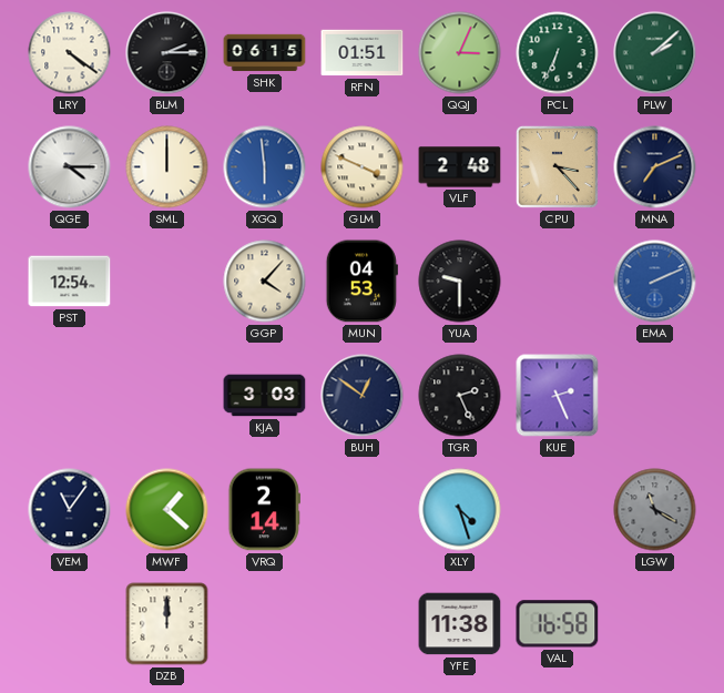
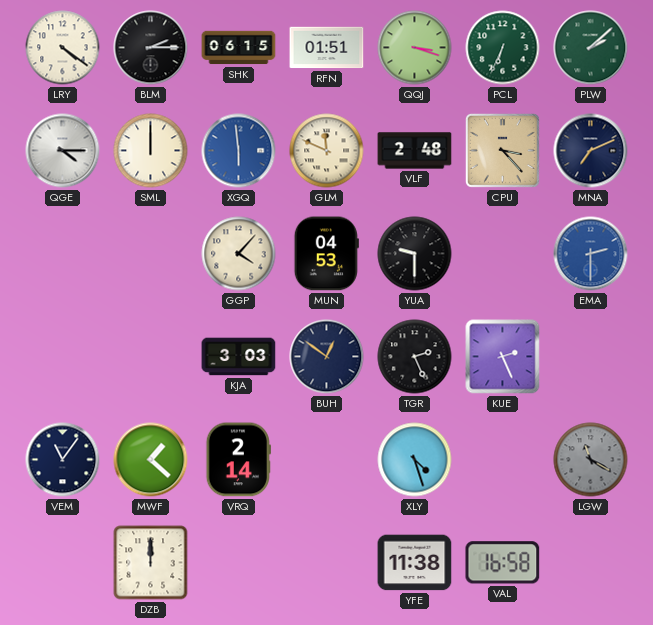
QQJ: 3:04 -> 3:18 (415, 48)
GLM: 3:49 -> 11:49 (327, 151)
PST: 12:54 -> none (70, 282)
EMA: 2:11 -> 2:30 (591, 254)
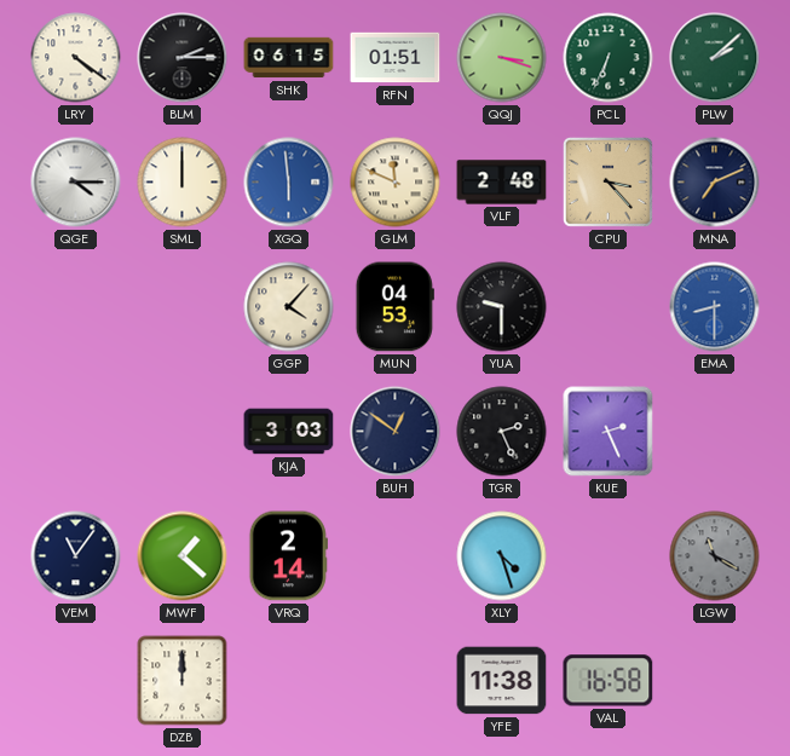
EMA: 2:30 -> 8:30 (715, 307)
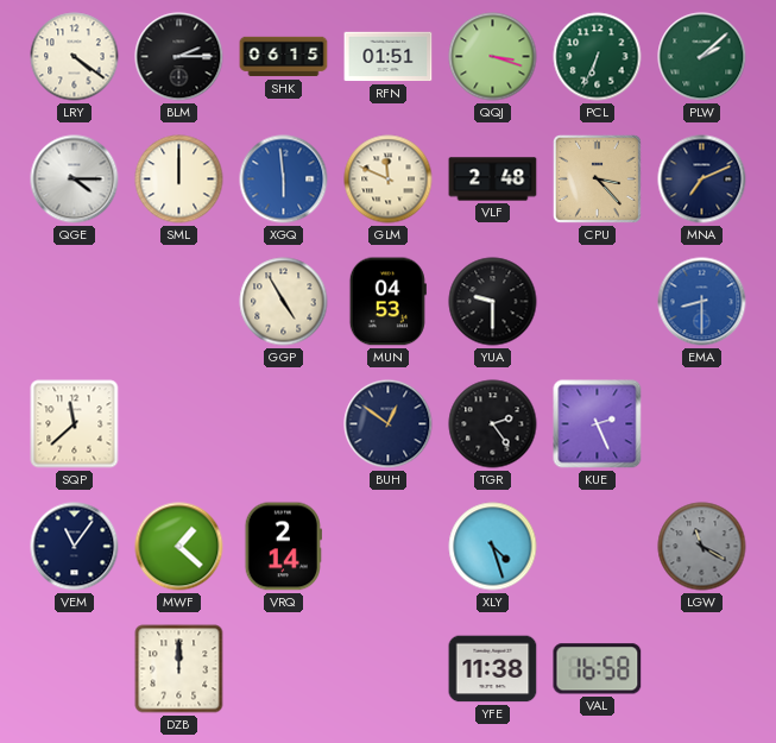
GGP: 4:07 -> 4:55 (284, 302)
SQP: none -> 11:38 (75, 424)
KJA: 3:03 -> none (289, 432)
TGR: 2:26 -> 2:24 (493, 424)
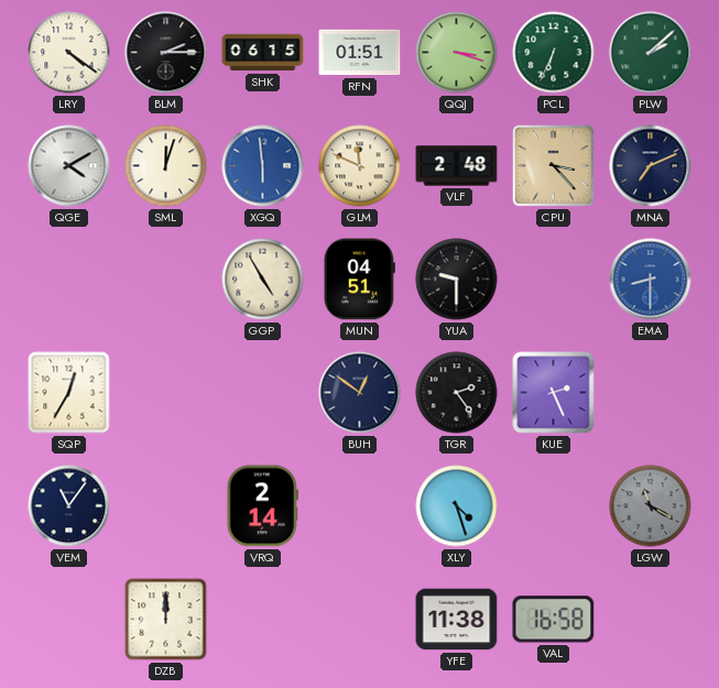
QGE: 4:15 -> 4:10 (69, 166)
SML: 12:00 -> 12:03 (166, 166)
MUN: 04:53 -> 04:51 (359, 280)
SQP: 11:38 -> 12:35 (69, 393)
MWF: 1:22 -> none (179, 547)
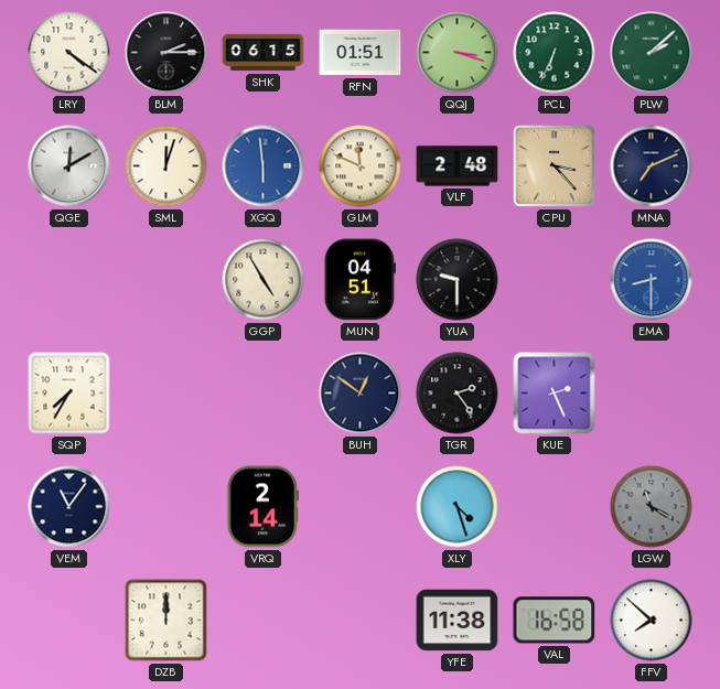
QGE: 4:10 -> 12:10 (69, 166)
SQP: 12:35 -> 7:35 (69, 394)
FFV: none -> 7:52 (652, 621)
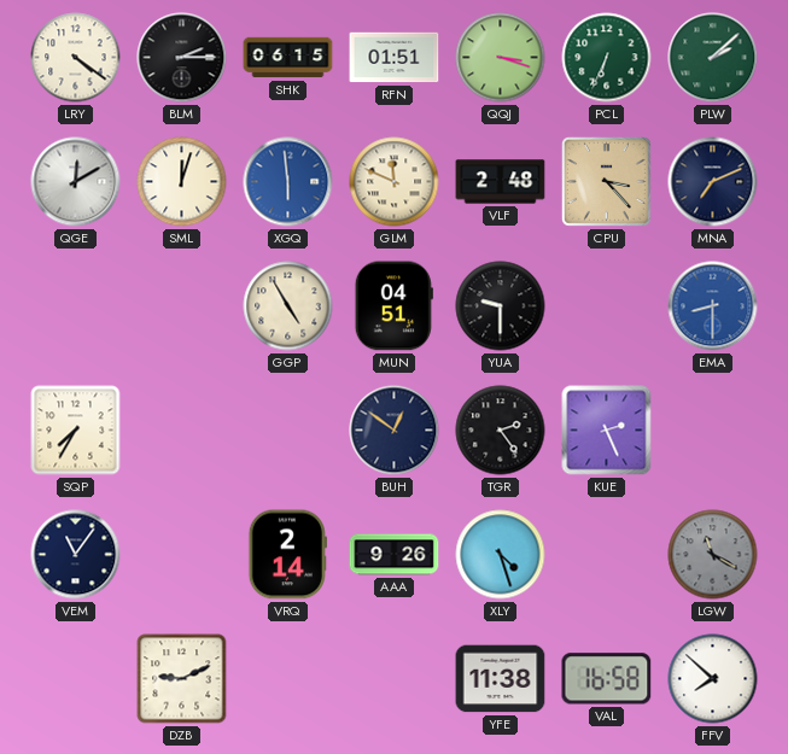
AAA: none -> 9:26 (395, 555)
DZB: 12:00 -> 9:11 (182, 679)
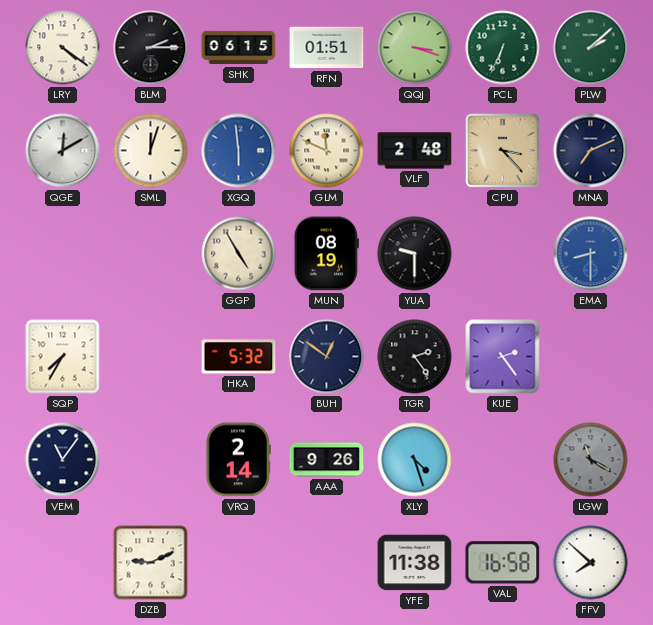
MUN: 04:51 -> 08:19 (326, 254)
HKA: none -> 5:32 (239, 357)
KUE: 2:26 -> 2:24 (503, 357)
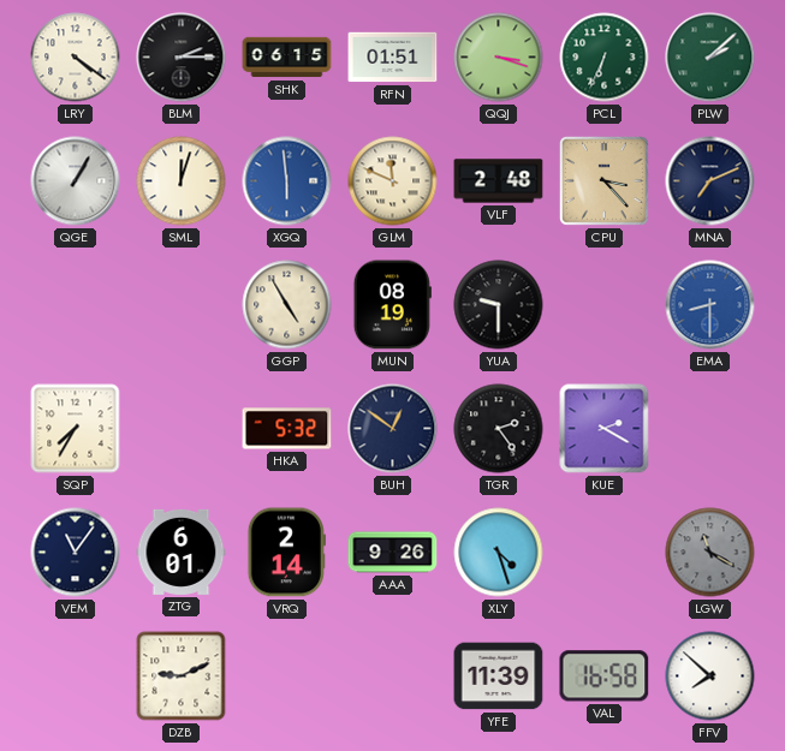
QGE: 12:10 -> 1:05 (76, 181)
KUE: 2:24 -> 2:20 (605, 429)
ZTG: none -> 6:01 (182, 552)
YFE: 11:38 -> 11:39 (499, 677)
